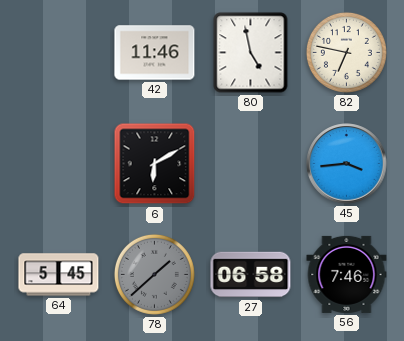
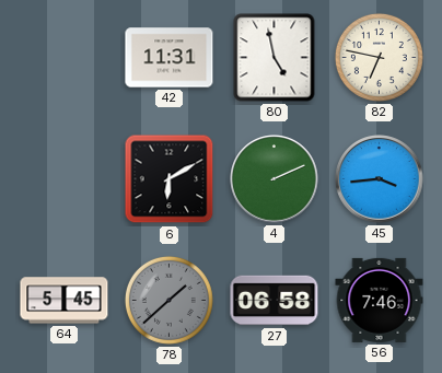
42: 11:46 -> 11:31 (170, 58)
4: none -> 2:11 (275, 179)
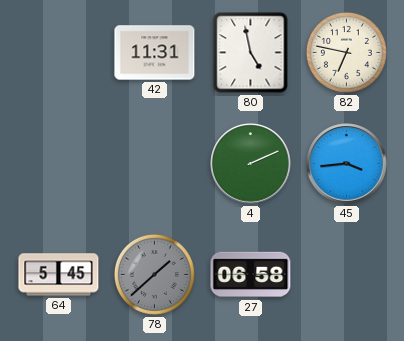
6: 6:10 -> none (170, 179)
56: 7:46 -> none (380, 300)
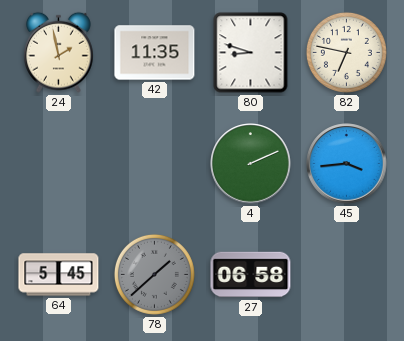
24: none -> 1:58 (59, 52)
42: 11:31 -> 11:35 (155, 53)
80: 4:58 -> 8:48 (251, 53)
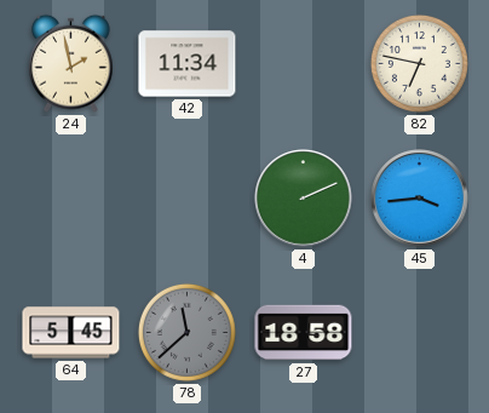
42: 11:35 -> 11:34 (188, 64)
80: 8:48 -> none (251, 53)
78: 1:38 -> 11:38 (186, 332)
27: 06:58 -> 18:58 (304, 333)
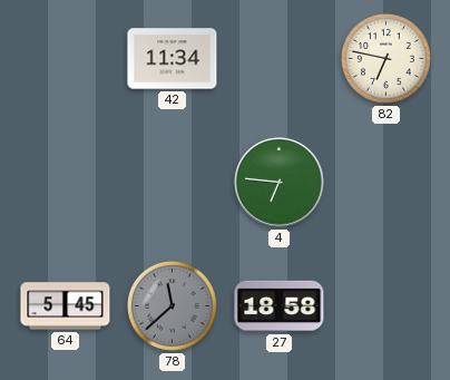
24: 1:58 -> none (71, 63)
4: 2:11 -> 6:46 (280, 183)
45: 3:44 -> none (420, 199)
